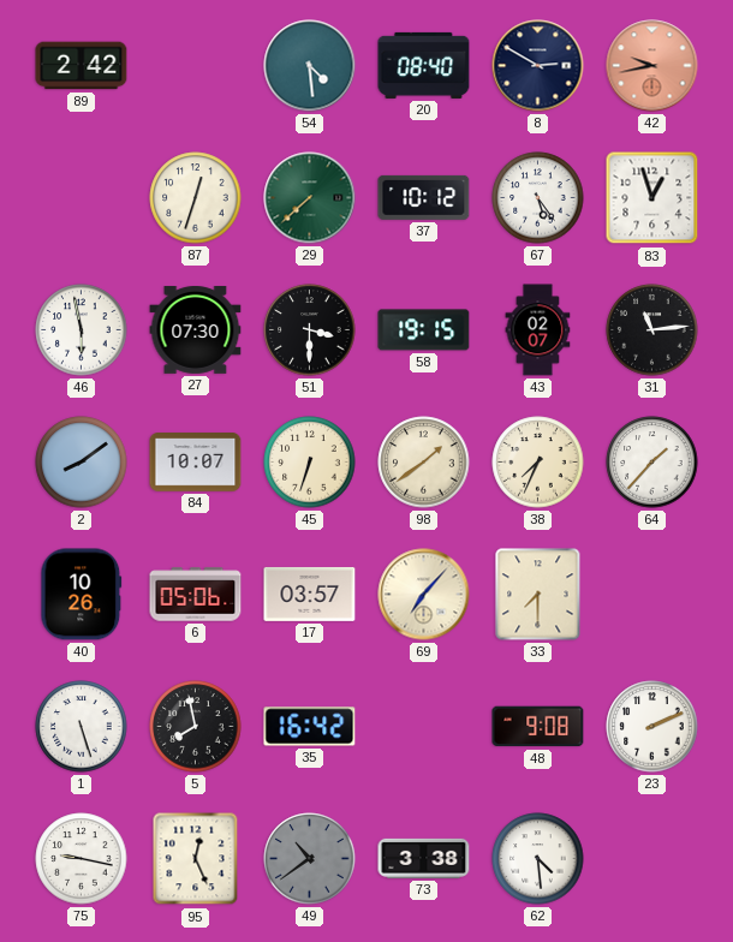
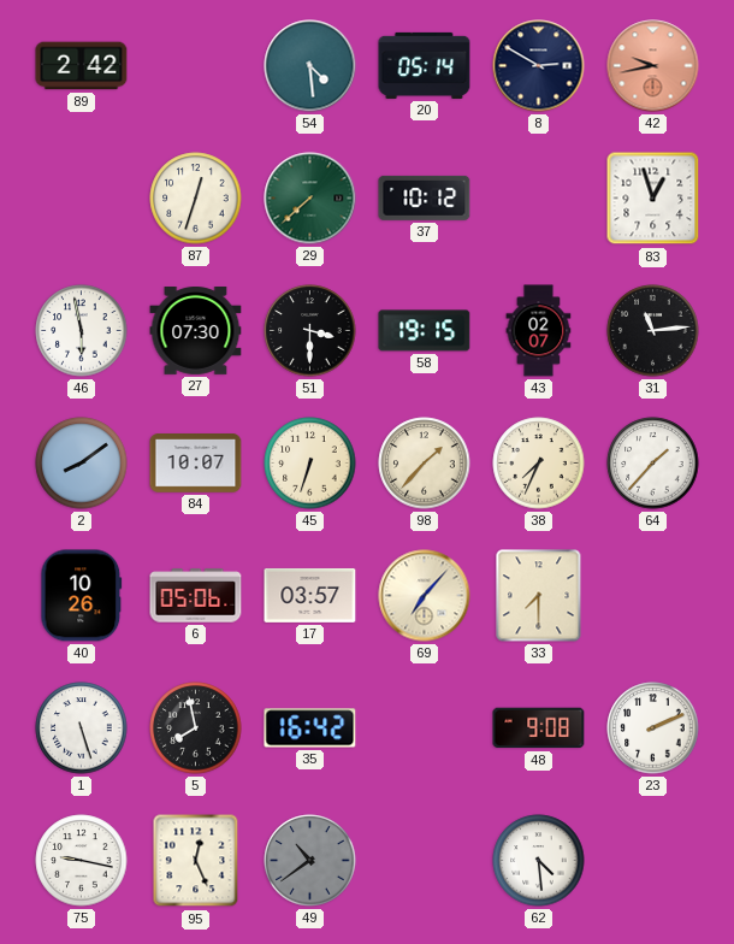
20: 08:40 -> 05:14 (425, 65)
67: 5:24 -> none (538, 198)
98: 1:39 -> 1:37 (425, 464)
73: 3:38 -> none (424, 858)
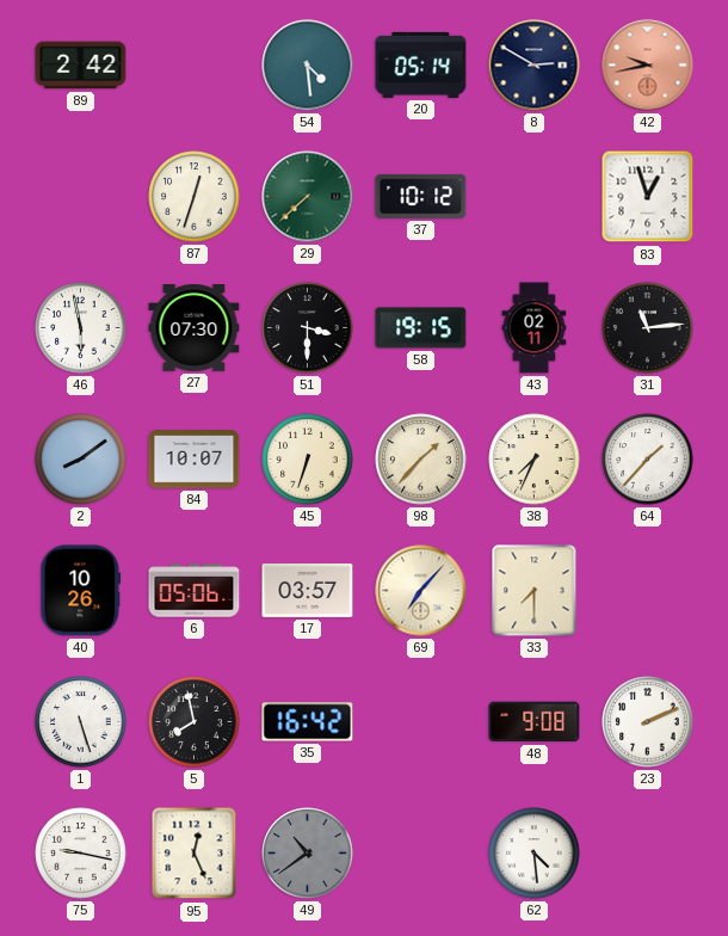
43: 02:07 -> 02:11 (535, 328)
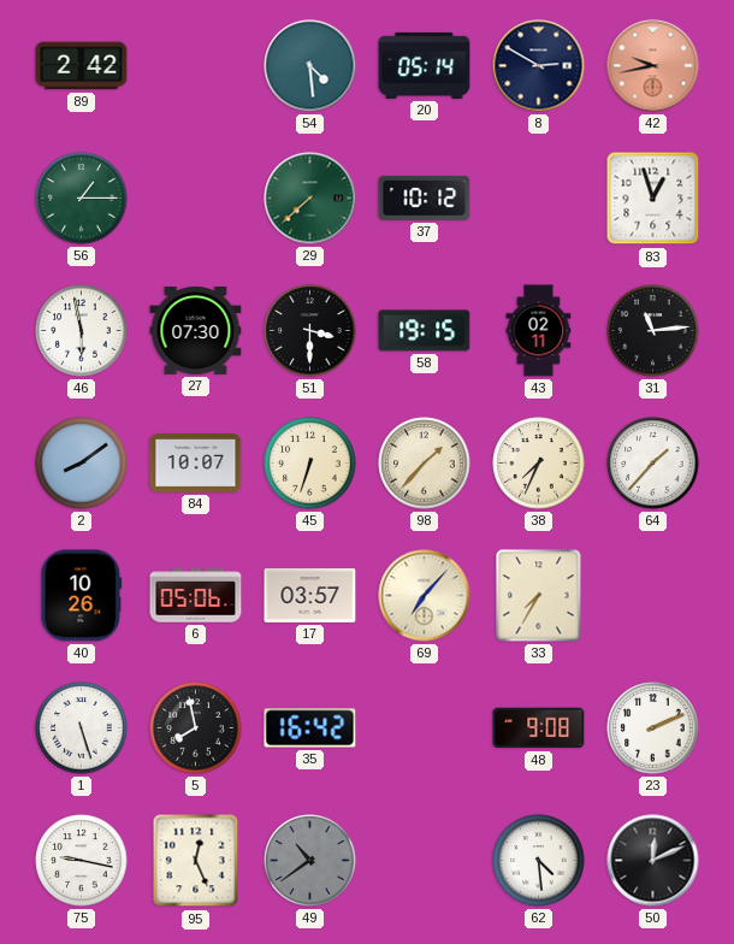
56: none -> 1:15 (82, 199)
87: 12:33 -> none (195, 197)
33: 7:30 -> 7:35 (539, 596)
50: none -> 12:11 (653, 861)
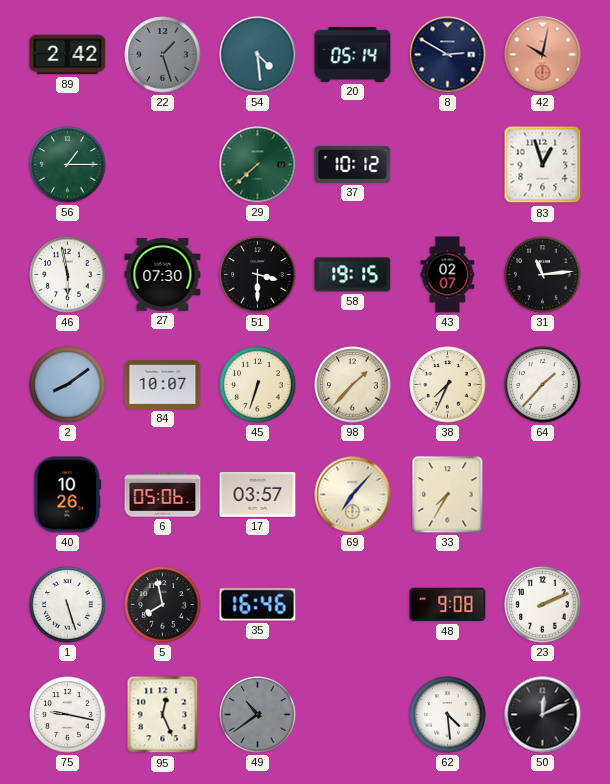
22: none -> 1:27 (163, 55)
42: 9:43 -> 10:02 (543, 55)
43: 02:11 -> 02:07 (448, 275)
35: 16:42 -> 16:46 (258, 605)
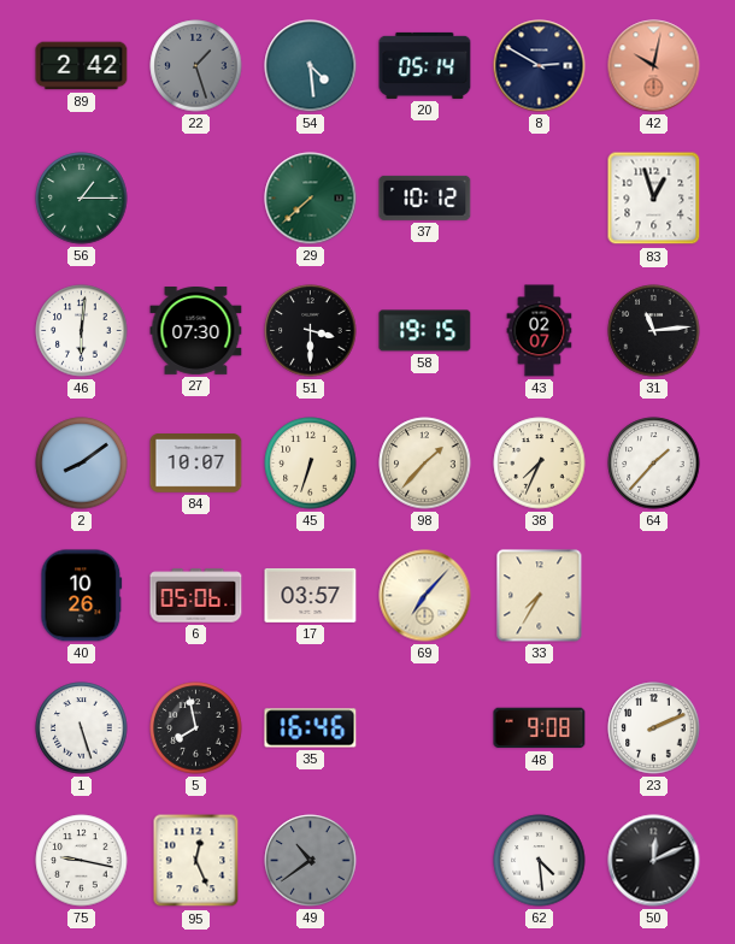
46: 5:58 -> 6:01 (82, 331)
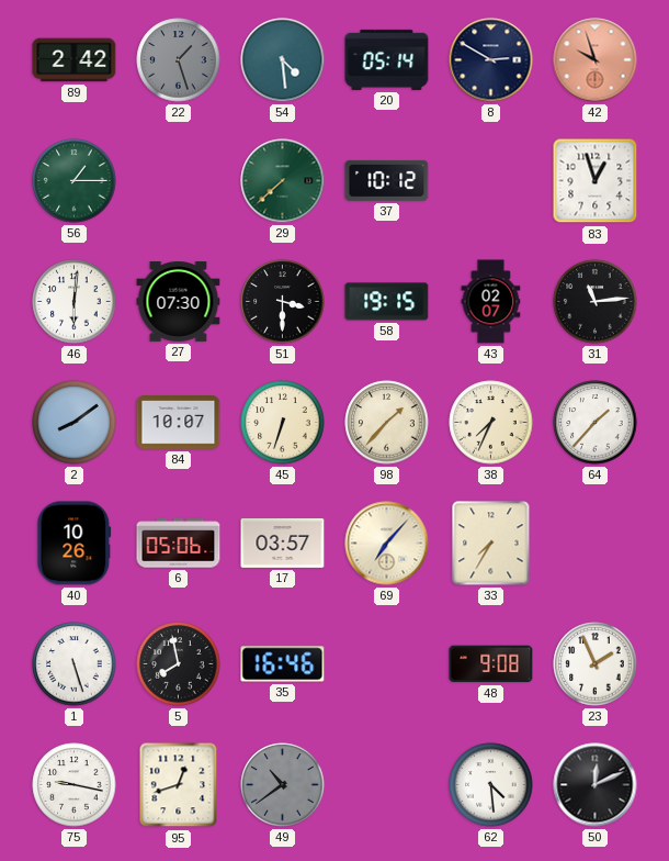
42: 10:02 -> 9:57 (596, 60)
23: 2:11 -> 1:56 (596, 664)
95: 12:26 -> 12:42 (179, 785)
